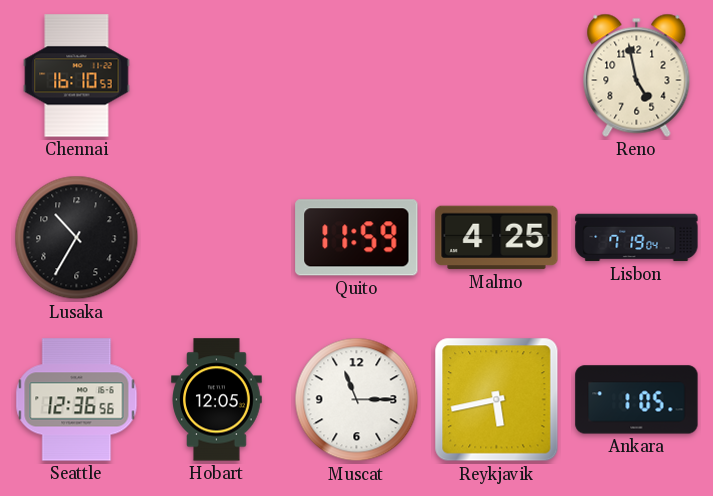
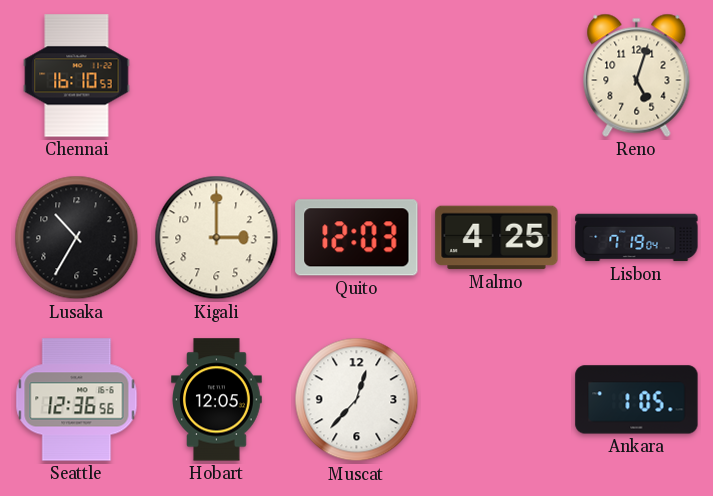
Reno: 4:58 -> 5:03 (637, 75)
Kigali: none -> 3:00 (217, 238)
Quito: 11:59 -> 12:03 (357, 238)
Muscat: 11:15 -> 12:37 (357, 400)
Reykjavik: 5:43 -> none (497, 400)
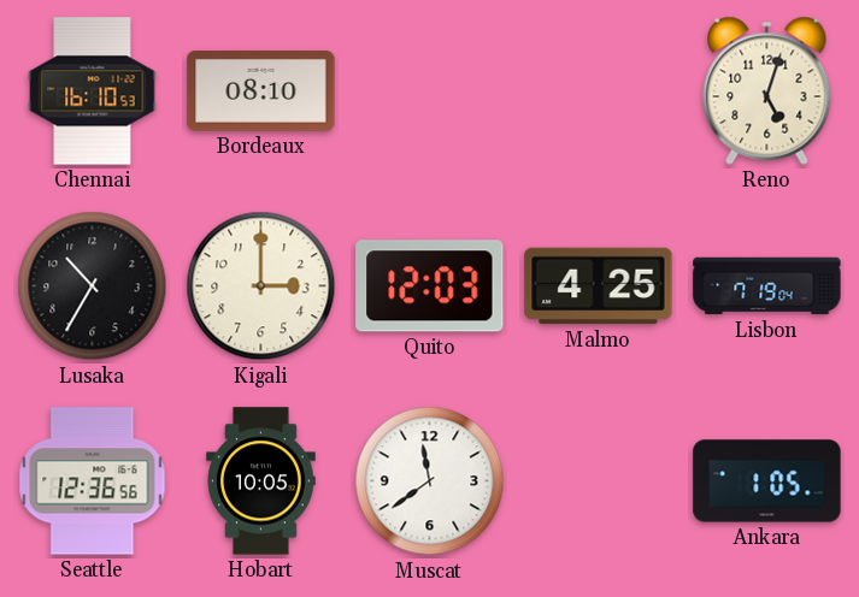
Bordeaux: none -> 08:10 (261, 90)
Hobart: 12:05 -> 10:05 (261, 481)
Muscat: 12:37 -> 11:39 (430, 481)
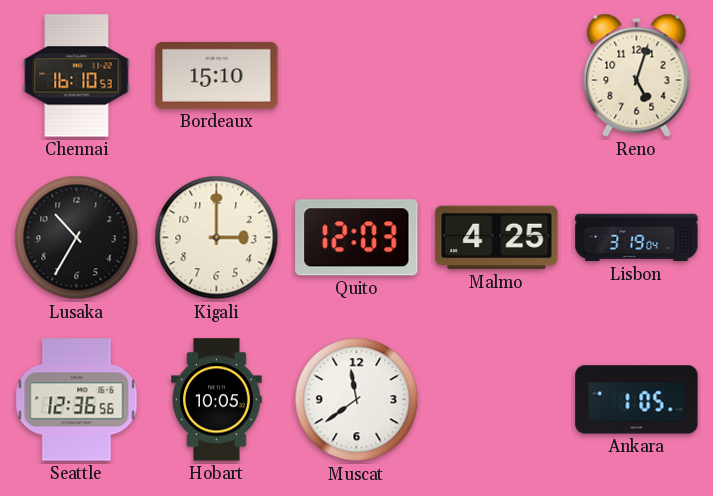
Bordeaux: 08:10 -> 15:10 (217, 75)
Lisbon: 7:19 -> 3:19 (637, 238)
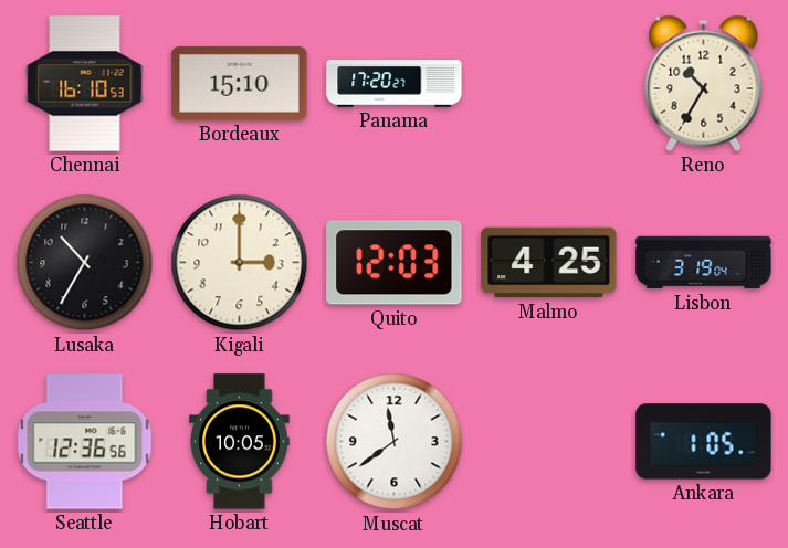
Panama: none -> 17:20 (395, 84)
Reno: 5:03 -> 10:35 (704, 83)
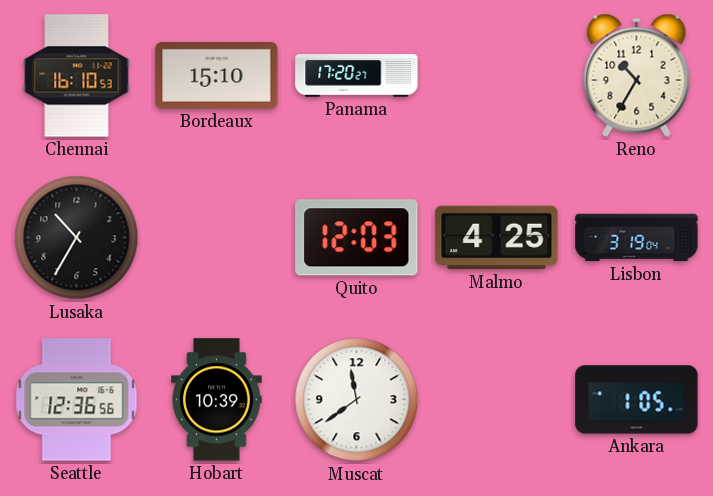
Kigali: 3:00 -> none (240, 263)
Hobart: 10:05 -> 10:39 (217, 400)
